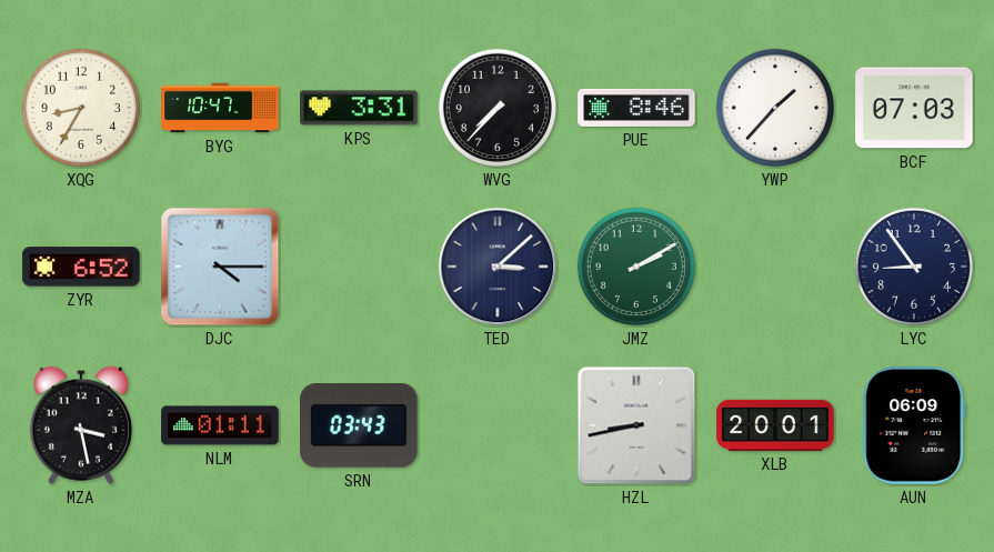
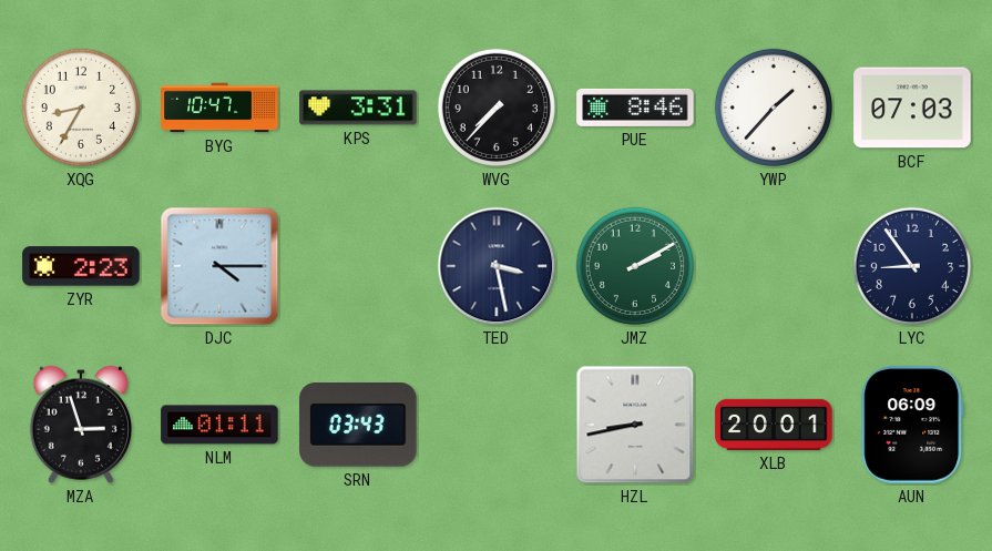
ZYR: 6:52 -> 2:23 (81, 266)
TED: 3:08 -> 3:28 (497, 266)
MZA: 3:28 -> 2:57 (81, 425)
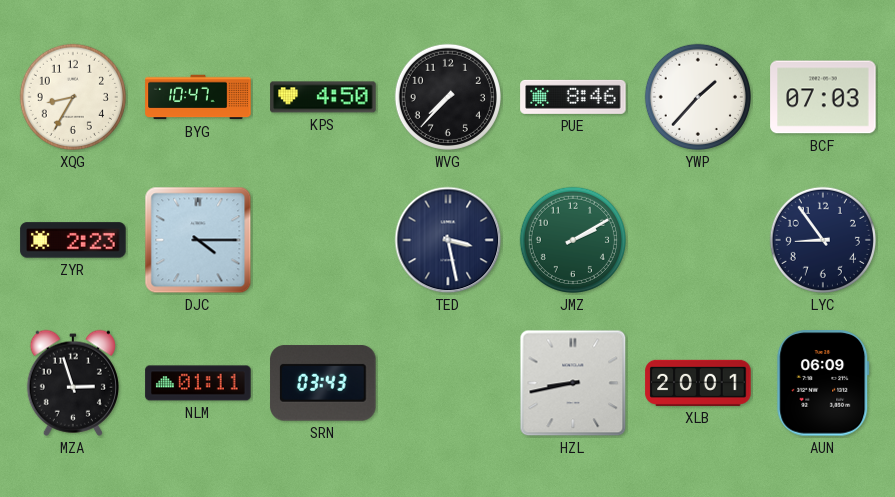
KPS: 3:31 -> 4:50 (323, 97)
